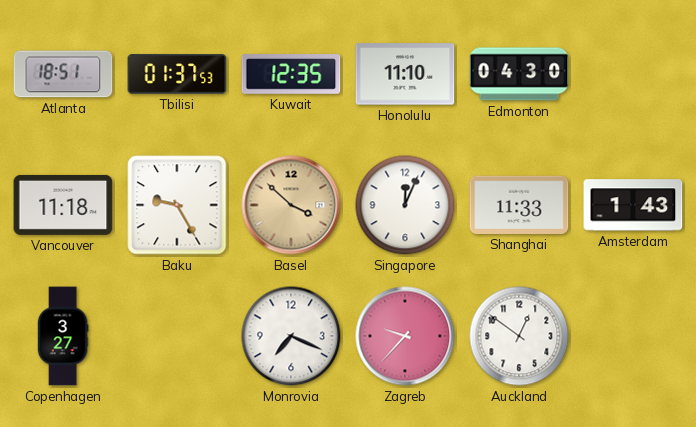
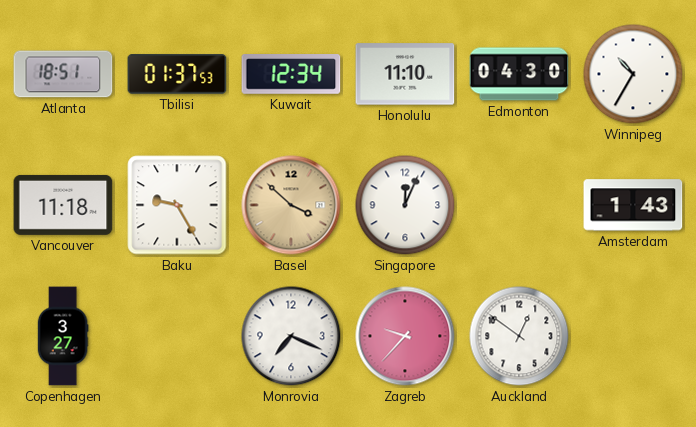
Kuwait: 12:35 -> 12:34 (291, 75)
Winnipeg: none -> 10:35 (633, 74)
Shanghai: 11:33 -> none (519, 205)
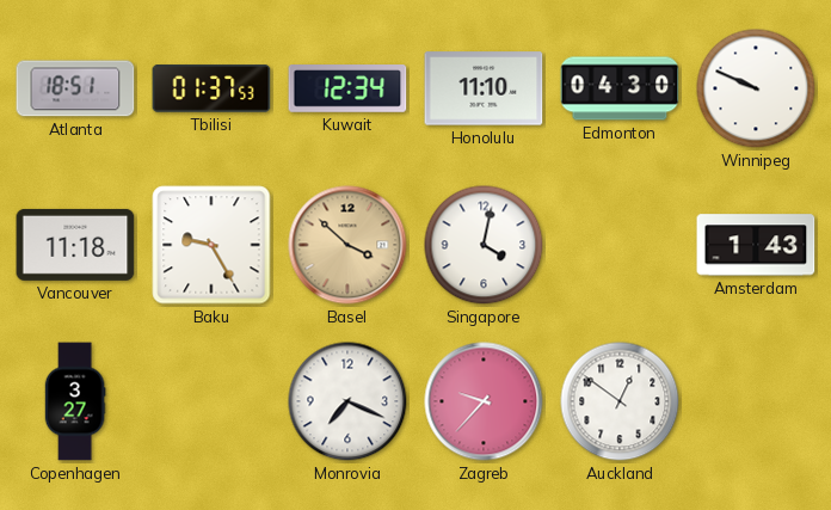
Winnipeg: 10:35 -> 9:49 (756, 88)
Singapore: 12:04 -> 4:02 (484, 245)
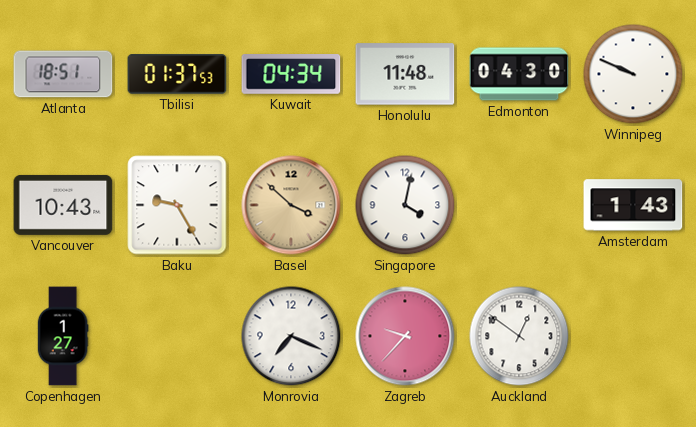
Kuwait: 12:34 -> 04:34 (291, 75)
Honolulu: 11:10 -> 11:48 (405, 74)
Vancouver: 11:18 -> 10:43 (63, 205)
Copenhagen: 3:27 -> 1:27 (63, 336)
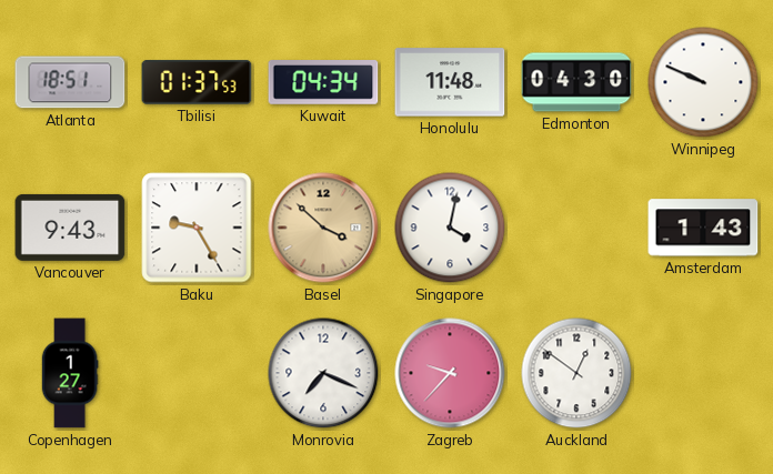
Vancouver: 10:43 -> 9:43 (70, 228)
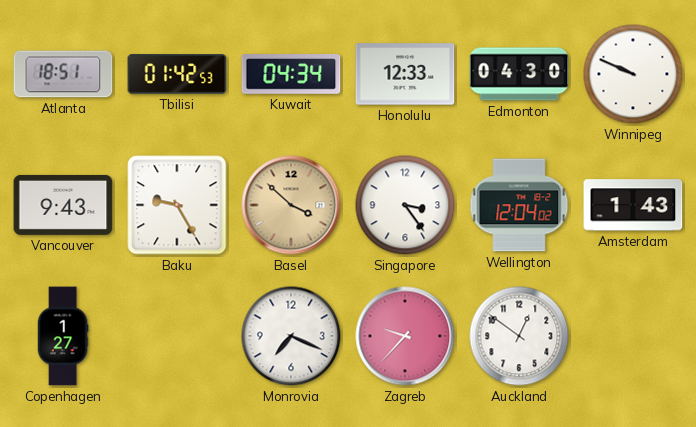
Tbilisi: 01:37 -> 01:42 (177, 74)
Honolulu: 11:48 -> 12:33 (405, 74)
Singapore: 4:02 -> 3:24 (405, 205)
Wellington: none -> 12:04 (519, 205)
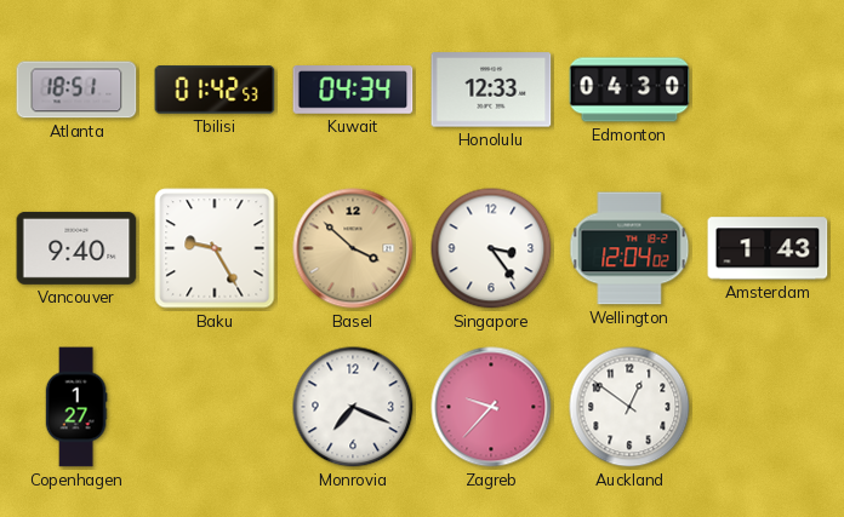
Winnipeg: 9:49 -> none (633, 74)
Vancouver: 9:43 -> 9:40 (76, 248)
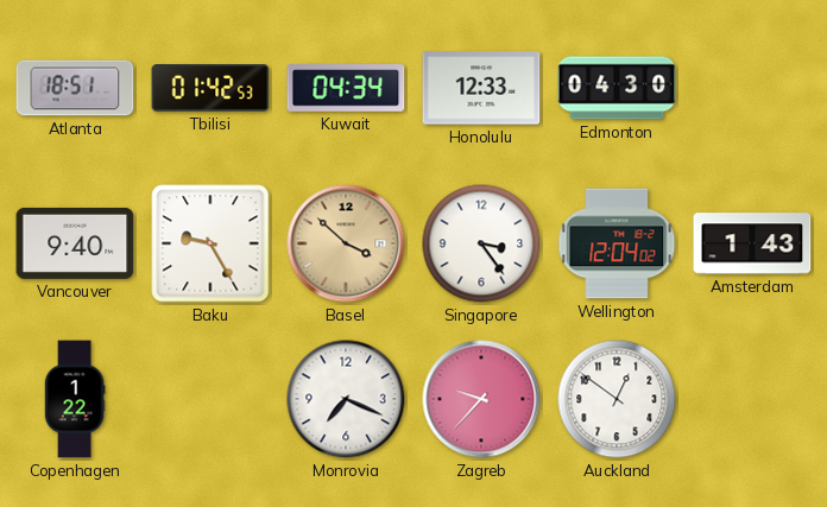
Copenhagen: 1:27 -> 1:22 (75, 399)
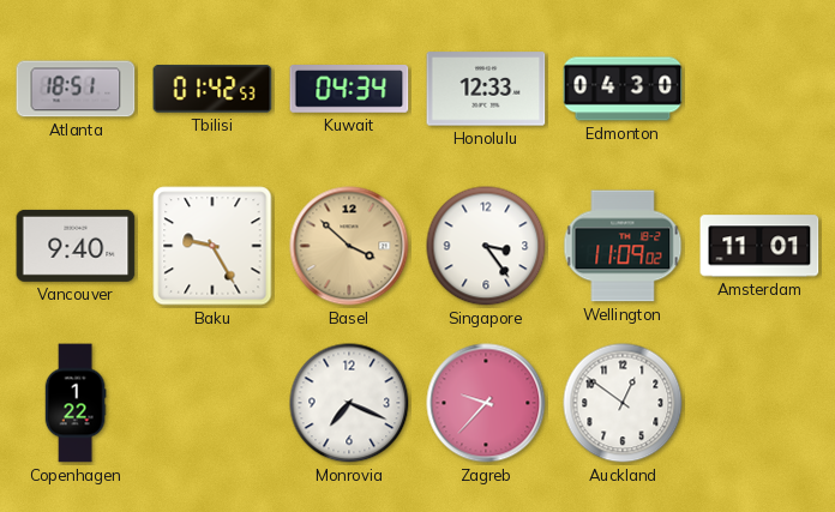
Wellington: 12:04 -> 11:09 (623, 246)
Amsterdam: 1:43 -> 11:01 (759, 246)
